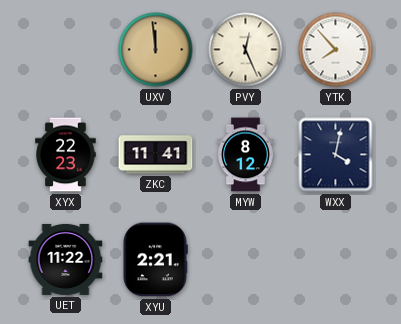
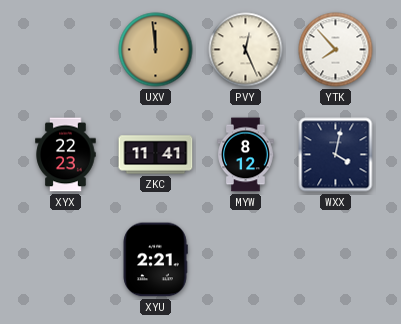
UET: 11:22 -> none (66, 259)
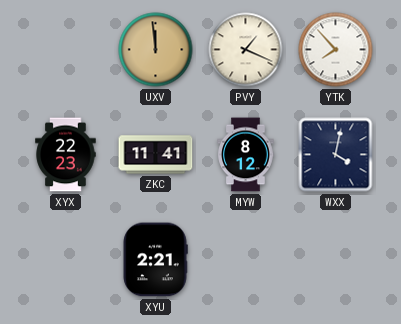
PVY: 12:26 -> 1:19 (246, 50)
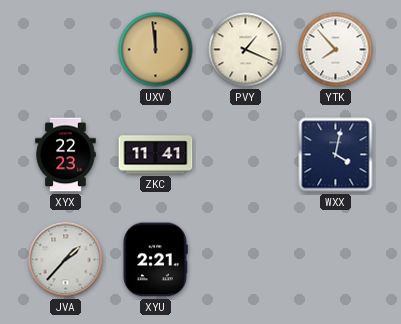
MYW: 8:12 -> none (246, 155)
JVA: none -> 1:37 (66, 260)
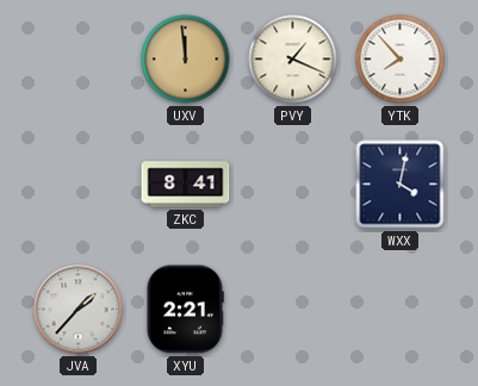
XYX: 22:23 -> none (66, 155)
ZKC: 11:41 -> 8:41 (186, 185)
